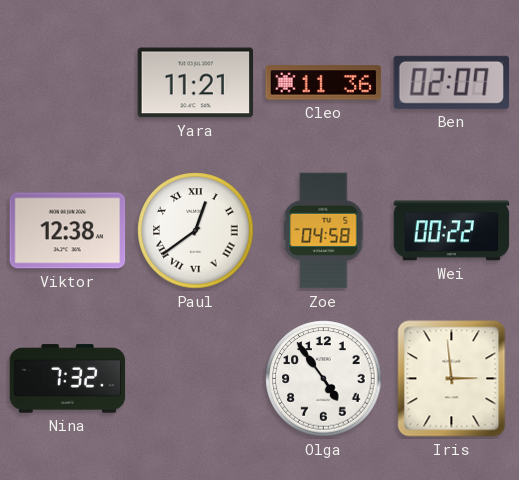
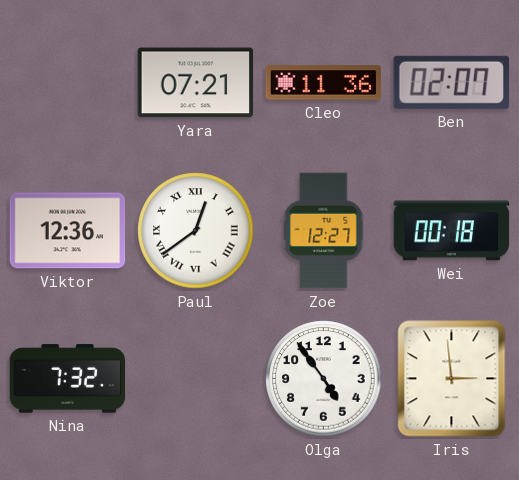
Yara: 11:21 -> 07:21 (196, 83)
Viktor: 12:38 -> 12:36 (68, 231)
Zoe: 04:58 -> 12:27 (324, 231)
Wei: 00:22 -> 00:18 (452, 231)
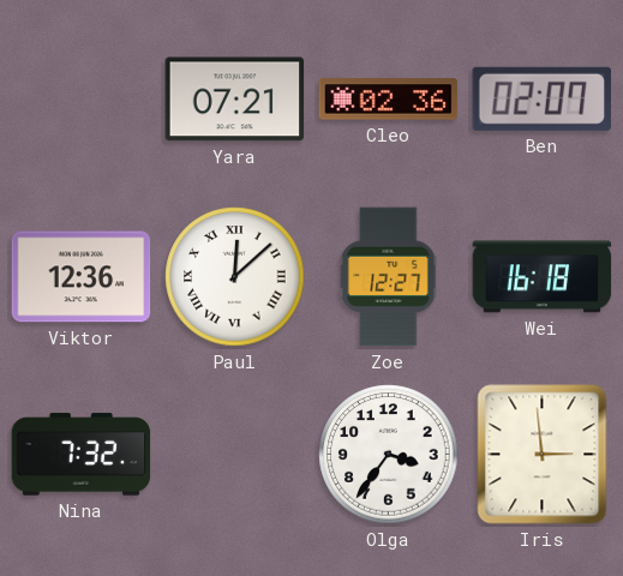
Cleo: 11:36 -> 02:36 (389, 100)
Paul: 12:39 -> 12:08 (235, 277)
Wei: 00:18 -> 16:18 (543, 277)
Olga: 4:54 -> 3:36 (389, 455)
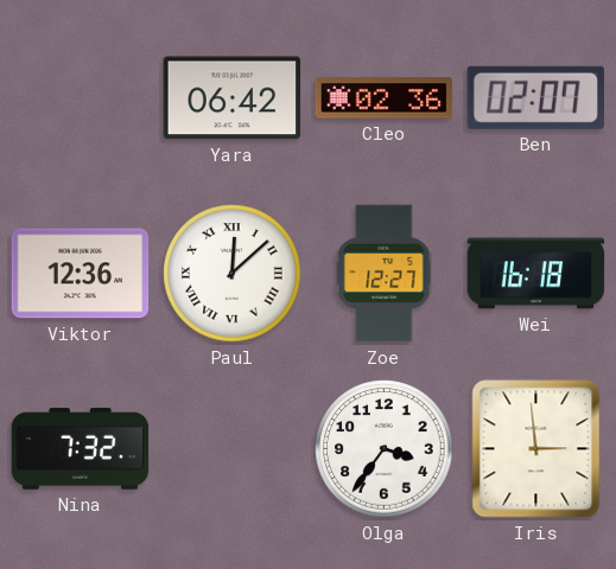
Yara: 07:21 -> 06:42 (233, 98)
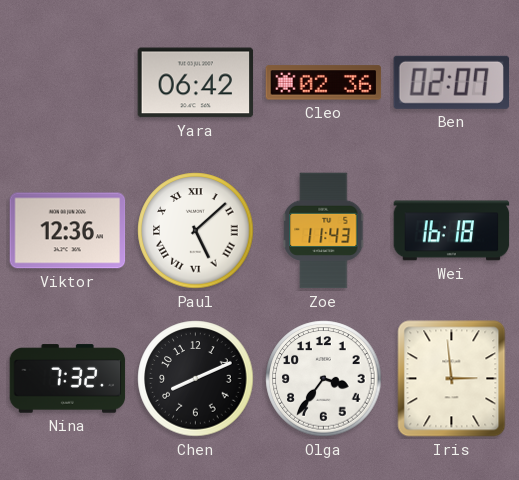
Paul: 12:08 -> 5:08 (196, 231)
Zoe: 12:27 -> 11:43 (324, 231)
Chen: none -> 8:11 (196, 379)
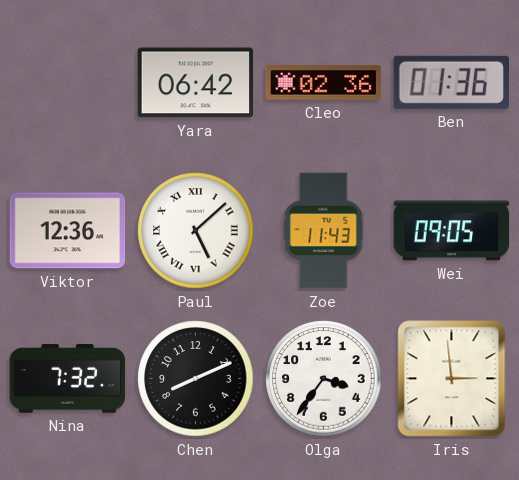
Ben: 02:07 -> 01:36 (451, 82)
Wei: 16:18 -> 09:05 (452, 231)
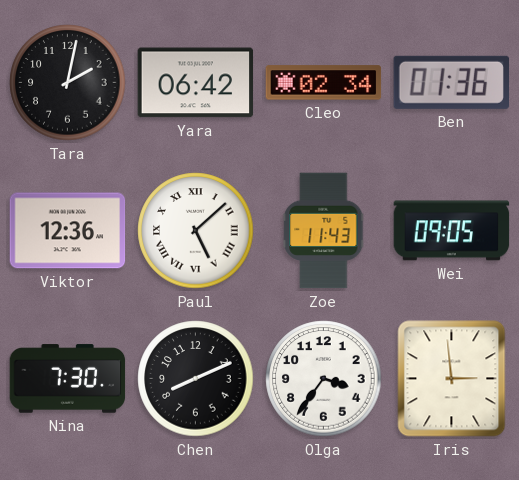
Tara: none -> 2:02 (68, 83)
Cleo: 02:36 -> 02:34 (324, 83)
Nina: 7:32 -> 7:30 (68, 379)
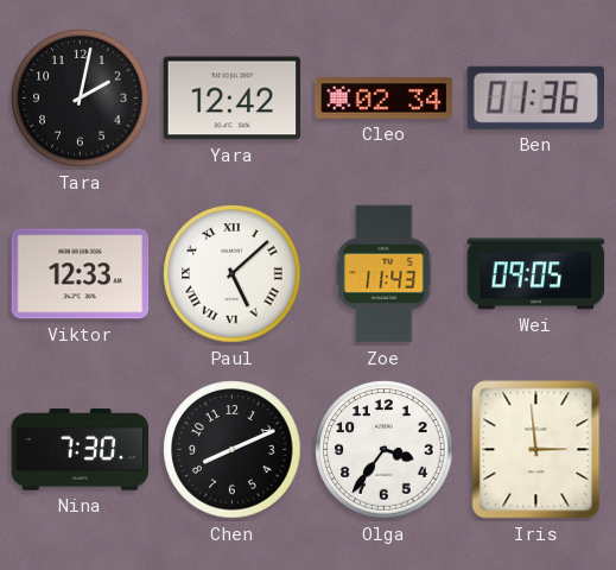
Yara: 06:42 -> 12:42 (233, 99)
Viktor: 12:36 -> 12:33 (81, 274)
